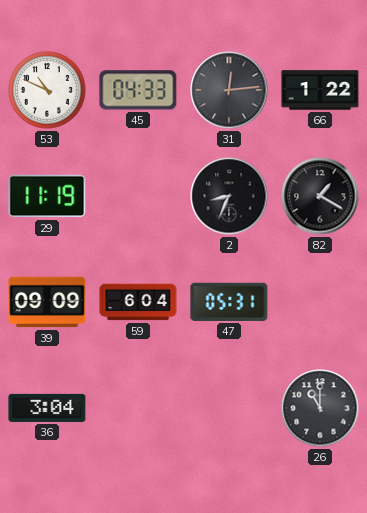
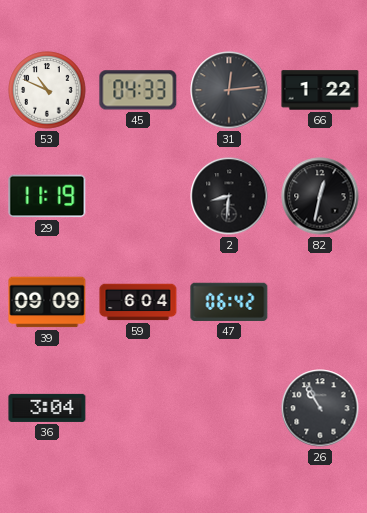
2: 8:34 -> 8:31 (229, 196)
82: 1:20 -> 12:32 (320, 196)
47: 05:31 -> 06:42 (229, 302)
26: 11:00 -> 10:55 (320, 408)
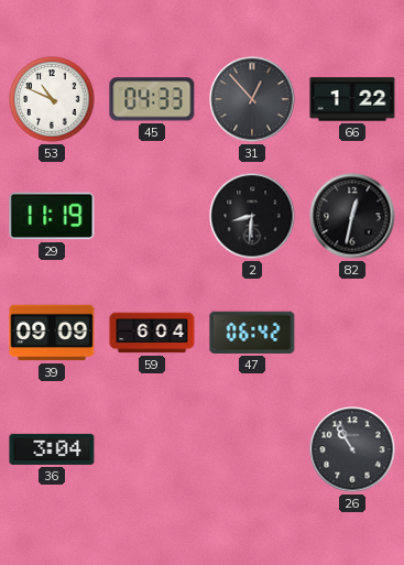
31: 12:14 -> 12:53 (252, 99)
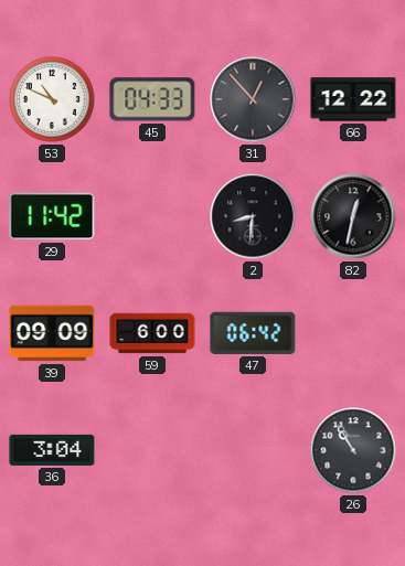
66: 1:22 -> 12:22 (353, 99)
29: 11:19 -> 11:42 (52, 216)
59: 6:04 -> 6:00 (152, 333)
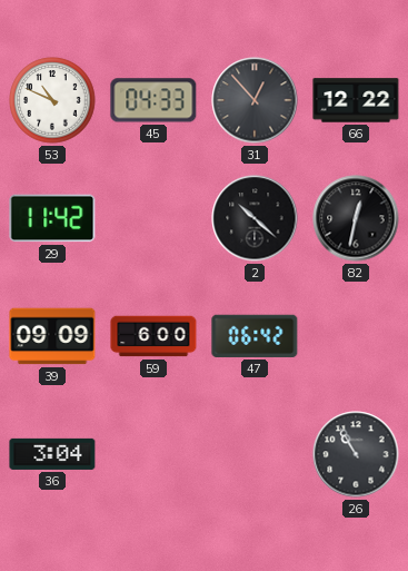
2: 8:31 -> 10:22 (255, 218)
